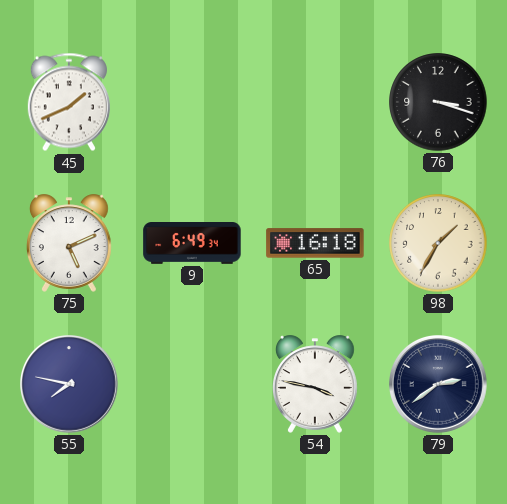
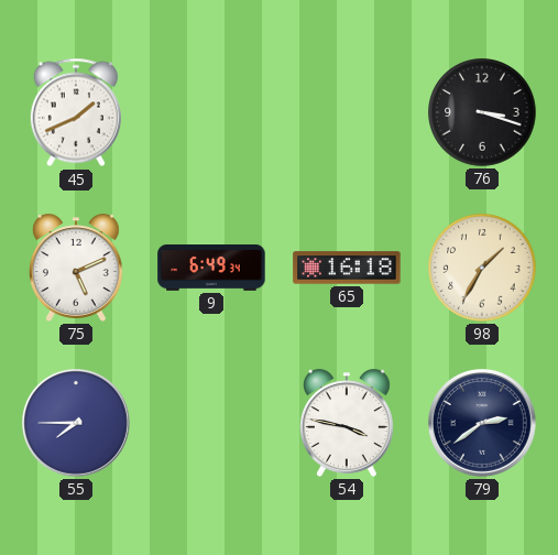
55: 7:47 -> 7:45 (77, 424)
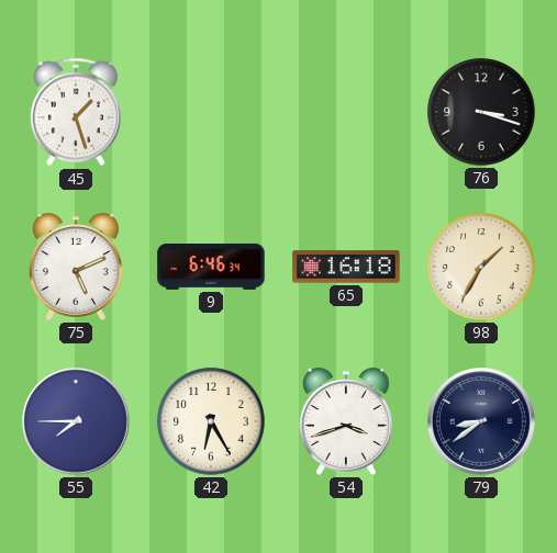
45: 1:41 -> 1:27 (76, 112)
9: 6:49 -> 6:46 (211, 268)
42: none -> 6:25 (211, 421)
54: 3:47 -> 3:42 (346, 421)
79: 2:39 -> 8:39 (482, 422)
